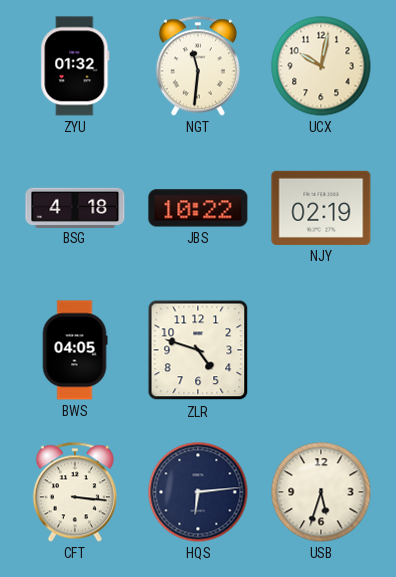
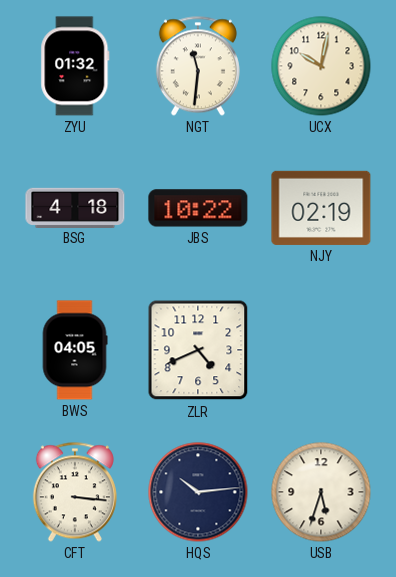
ZLR: 4:48 -> 4:41 (198, 350)
HQS: 6:14 -> 10:14 (198, 492)
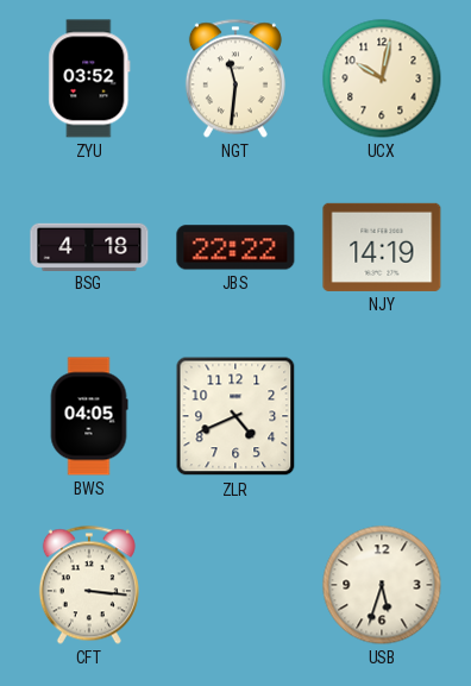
ZYU: 01:32 -> 03:52 (89, 78)
JBS: 10:22 -> 22:22 (235, 247)
NJY: 02:19 -> 14:19 (382, 247)
HQS: 10:14 -> none (198, 492)
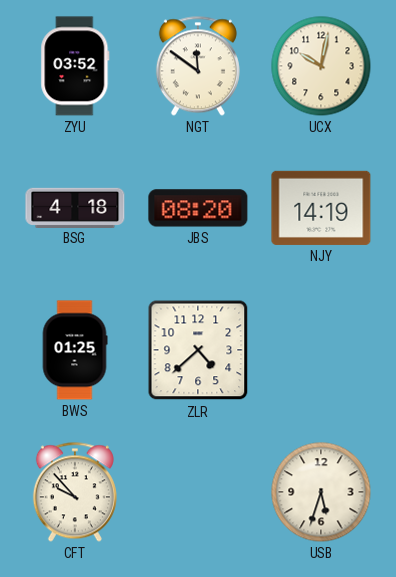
NGT: 11:31 -> 11:51 (198, 66)
JBS: 22:22 -> 08:20 (198, 208)
BWS: 04:05 -> 01:25 (75, 350)
ZLR: 4:41 -> 4:38 (198, 350)
CFT: 3:16 -> 9:53 (75, 492)
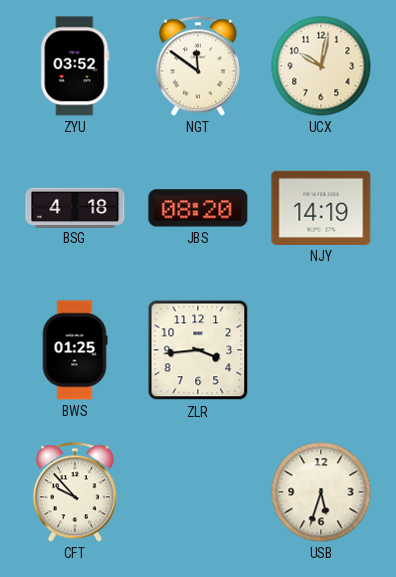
ZLR: 4:38 -> 3:44 (198, 350)
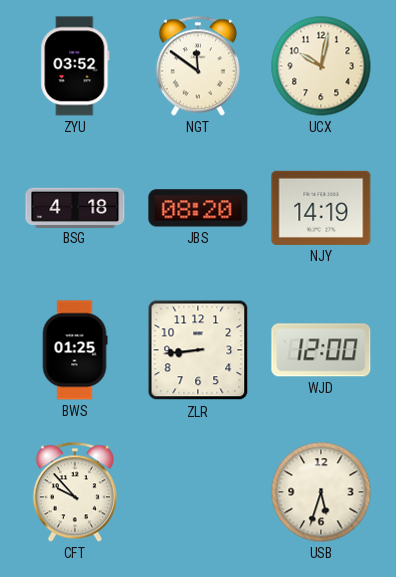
ZLR: 3:44 -> 8:44 (198, 350)
WJD: none -> 12:00 (321, 350)
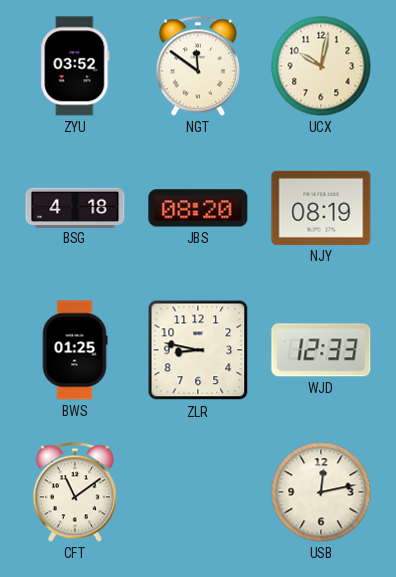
NJY: 14:19 -> 08:19 (321, 208)
ZLR: 8:44 -> 8:47 (198, 350)
WJD: 12:00 -> 12:33 (321, 350)
CFT: 9:53 -> 11:09 (75, 492)
USB: 5:33 -> 12:13 (321, 492)
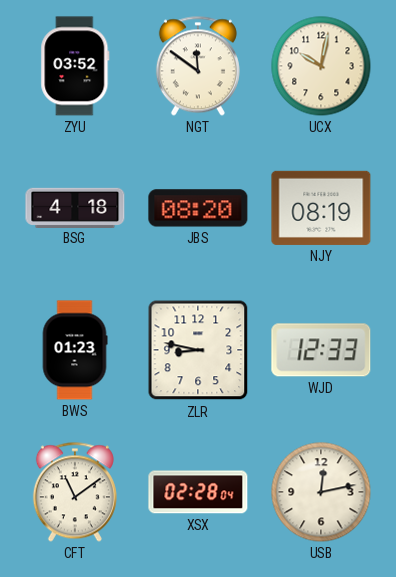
BWS: 01:25 -> 01:23 (75, 350)
XSX: none -> 02:28 (198, 492)
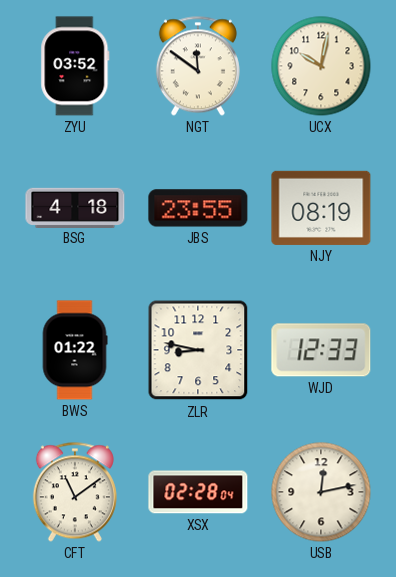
JBS: 08:20 -> 23:55 (198, 208)
BWS: 01:23 -> 01:22 (75, 350)
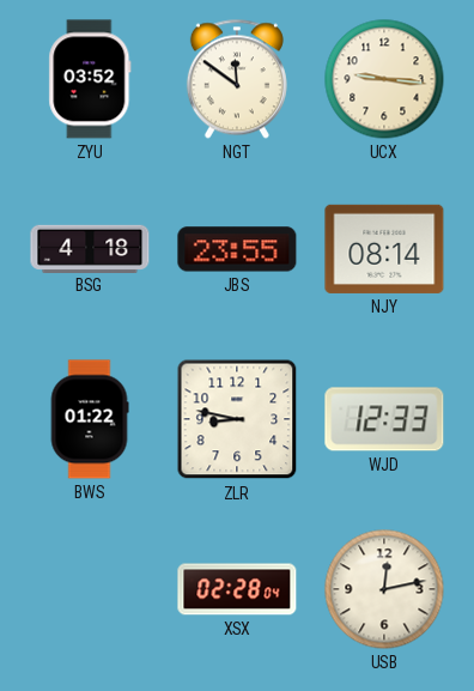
UCX: 10:02 -> 9:16 (384, 79)
NJY: 08:19 -> 08:14 (384, 249)
CFT: 11:09 -> none (75, 492)
